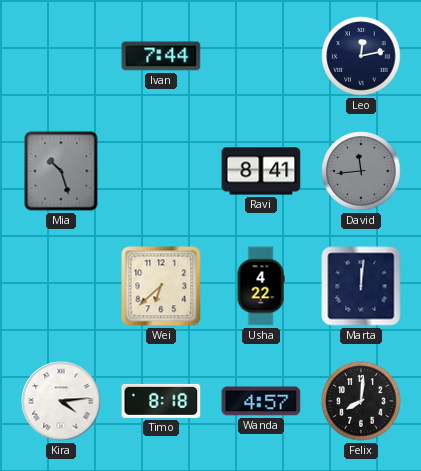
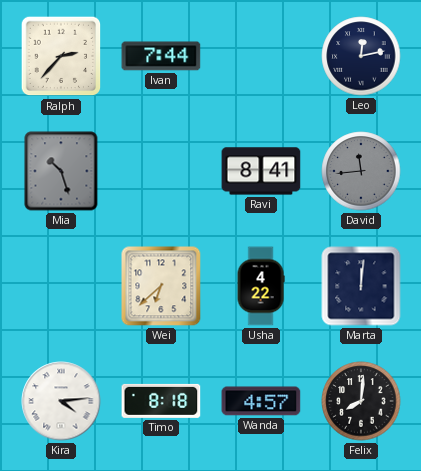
Ralph: none -> 2:37 (61, 56)
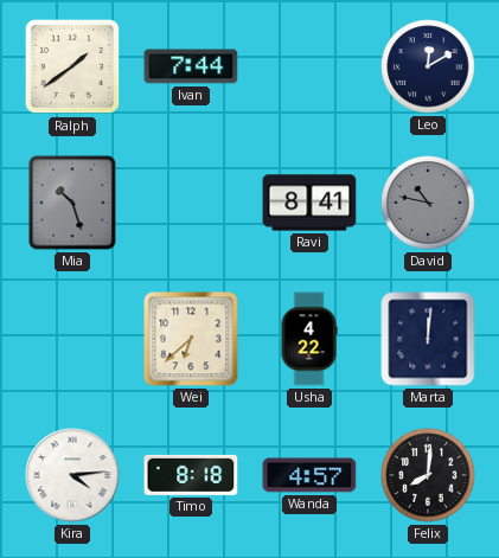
Ralph: 2:37 -> 1:39 (72, 66)
Leo: 12:13 -> 12:10 (428, 66)
David: 11:44 -> 10:47 (428, 203)
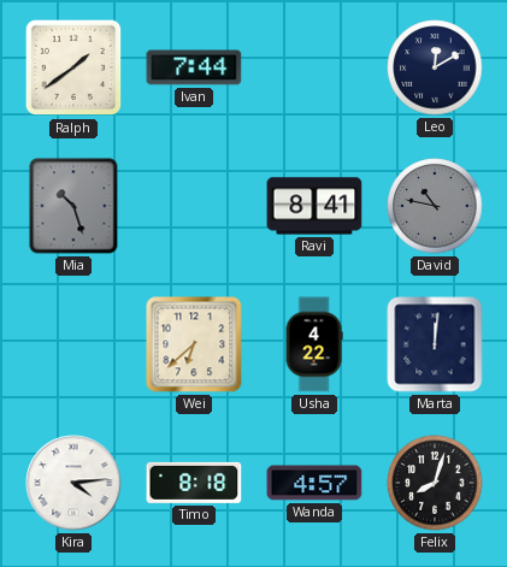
Felix: 8:01 -> 8:03 (435, 483)
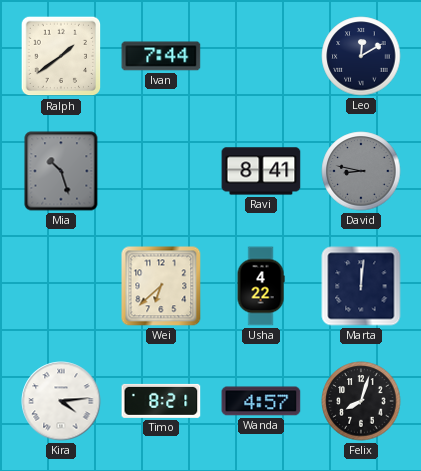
David: 10:47 -> 8:47 (361, 171)
Timo: 8:18 -> 8:21 (161, 401)
